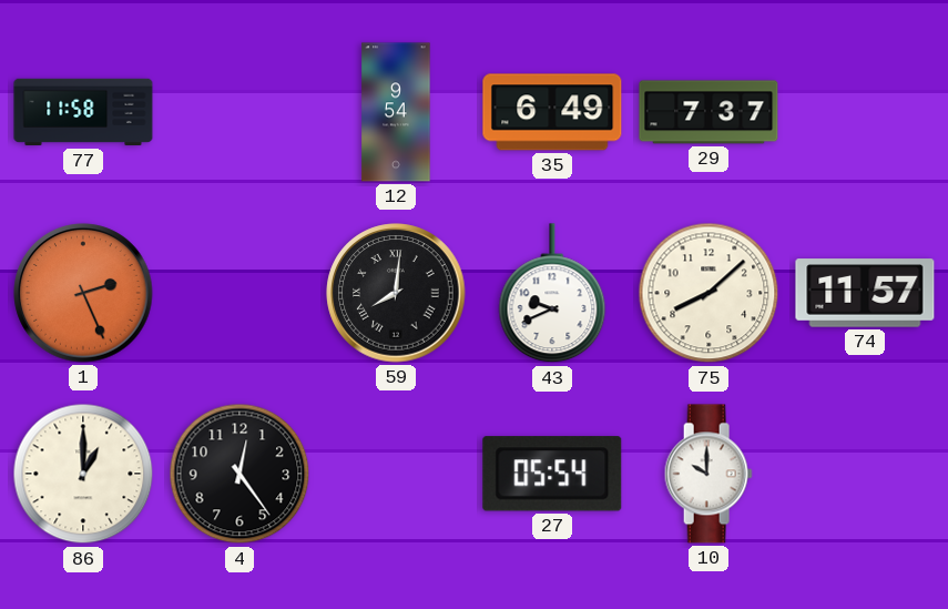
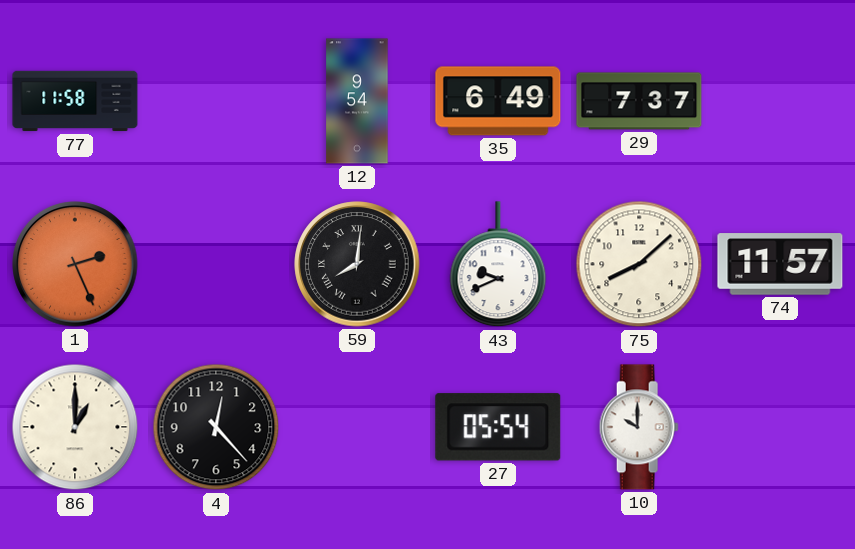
4: 12:24 -> 12:23 (216, 427)
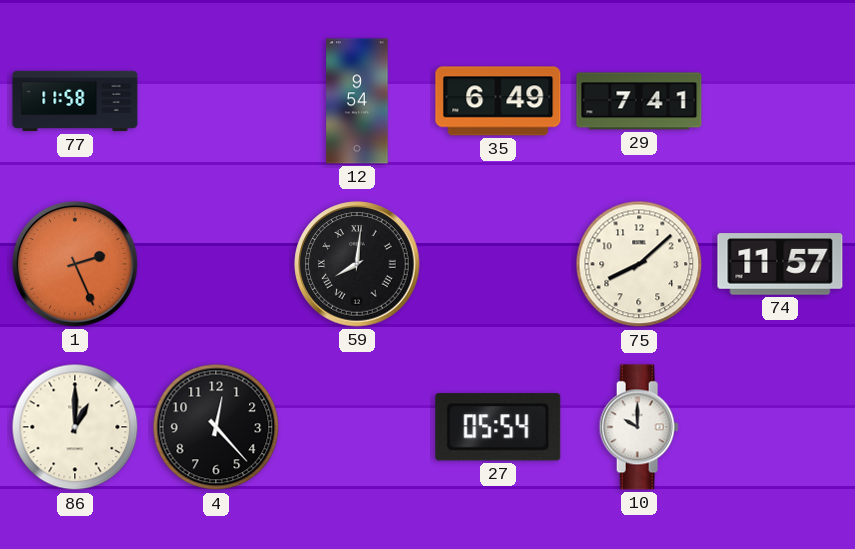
29: 7:37 -> 7:41 (639, 101)
43: 9:41 -> none (498, 265)
